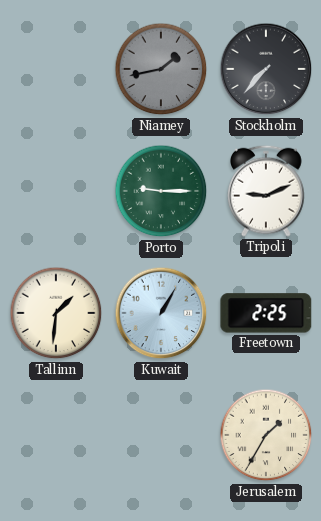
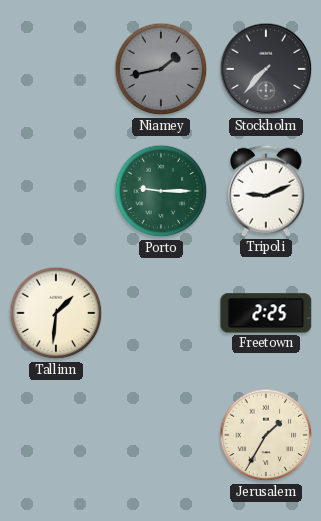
Kuwait: 1:05 -> none (161, 313)
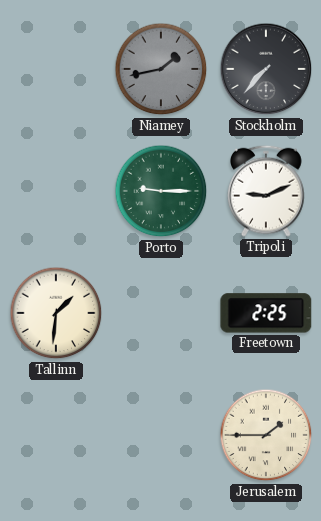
Jerusalem: 1:35 -> 1:45 (266, 435)
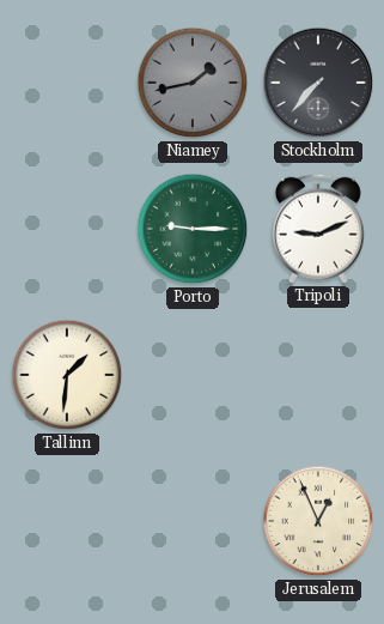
Freetown: 2:25 -> none (266, 313)
Jerusalem: 1:45 -> 12:56 (318, 521)
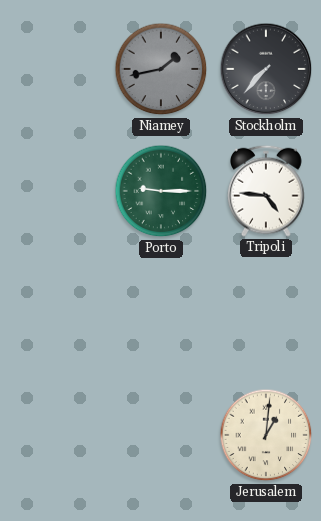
Tripoli: 9:11 -> 4:46 (267, 191)
Tallinn: 1:31 -> none (67, 375)
Jerusalem: 12:56 -> 1:01 (266, 435)
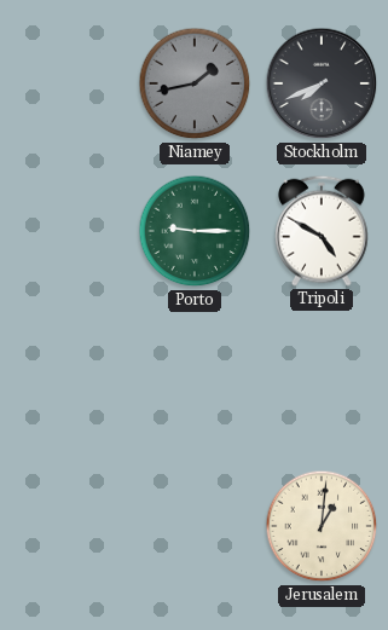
Stockholm: 7:37 -> 7:41 (322, 83)
Tripoli: 4:46 -> 4:50 (323, 231)
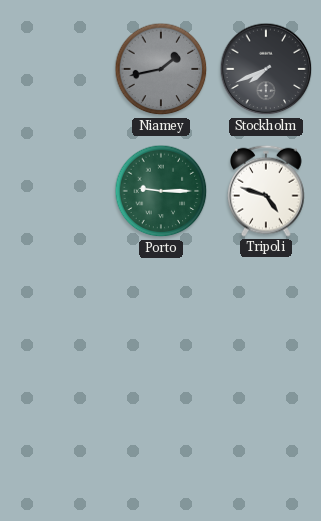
Tripoli: 4:50 -> 4:48 (267, 191)
Jerusalem: 1:01 -> none (322, 526)
